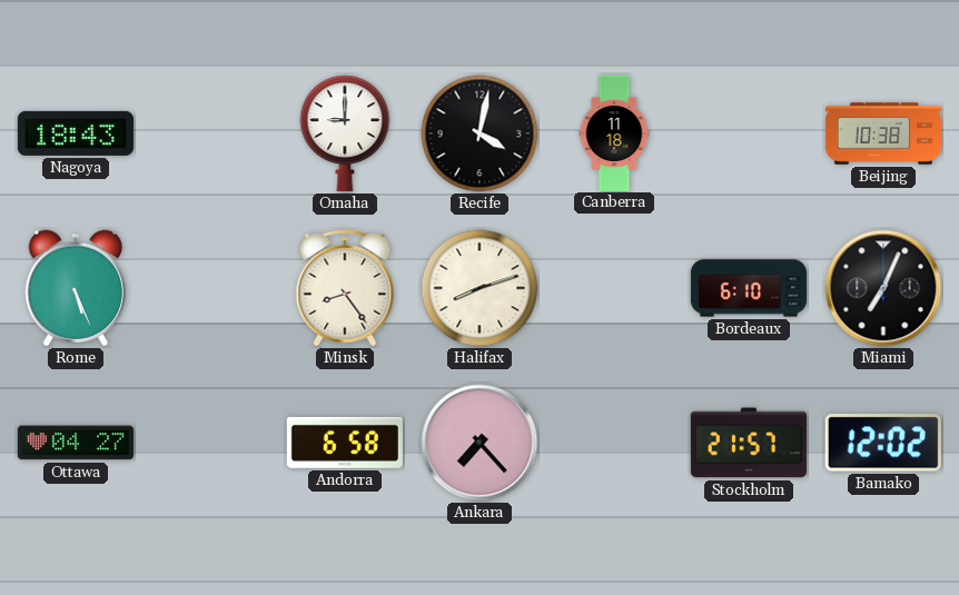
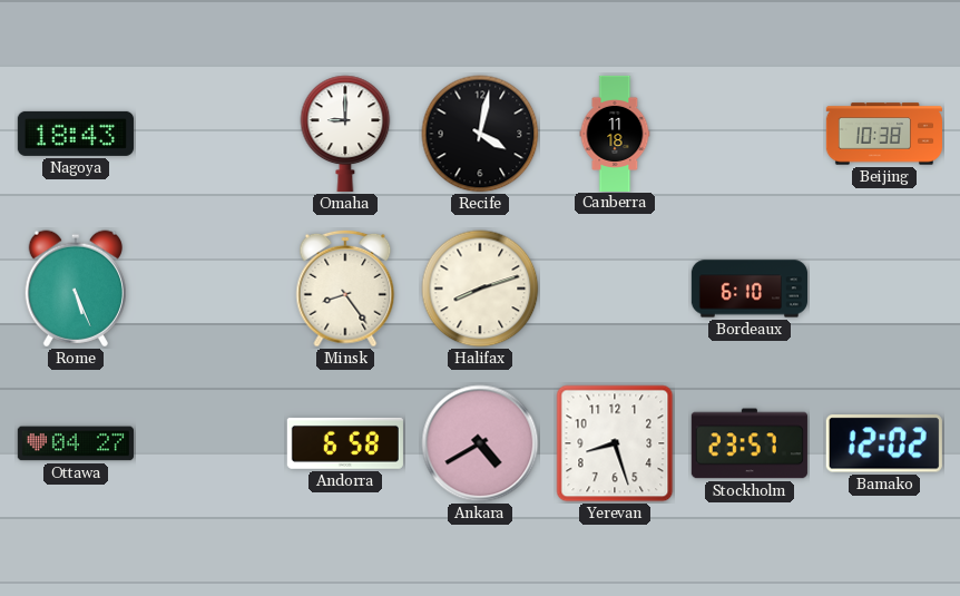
Miami: 7:04 -> none (883, 288)
Ankara: 7:23 -> 4:40 (480, 443)
Yerevan: none -> 8:27 (615, 443)
Stockholm: 21:57 -> 23:57 (750, 443)
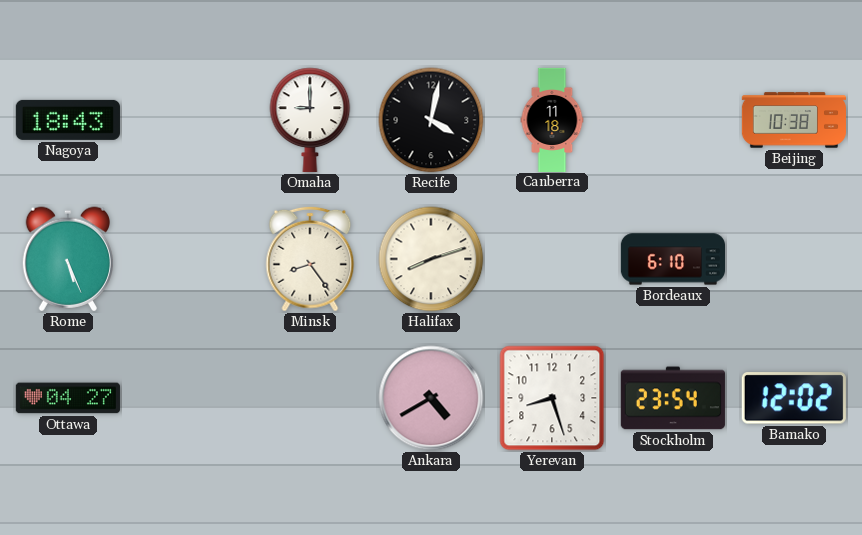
Andorra: 6:58 -> none (345, 443)
Stockholm: 23:57 -> 23:54 (673, 398)
